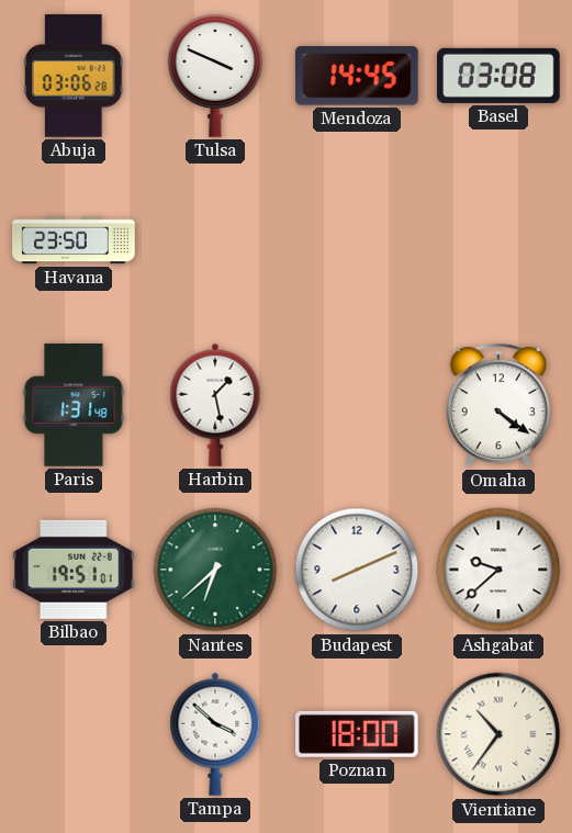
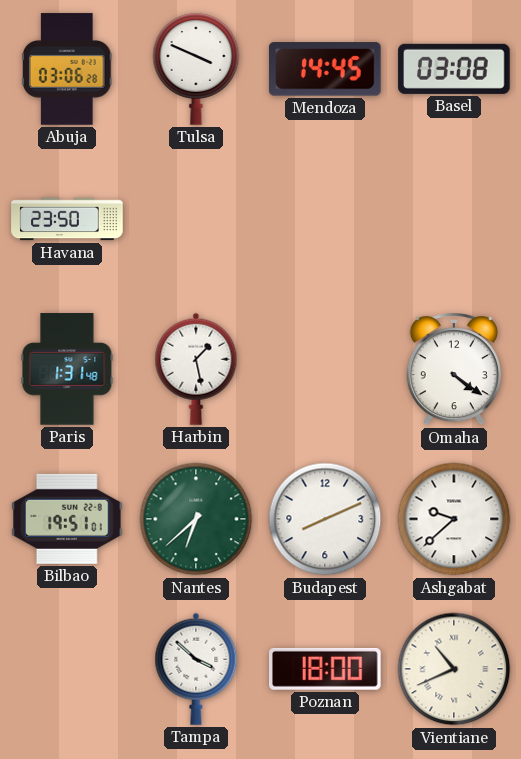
Vientiane: 10:36 -> 10:41 (454, 669)
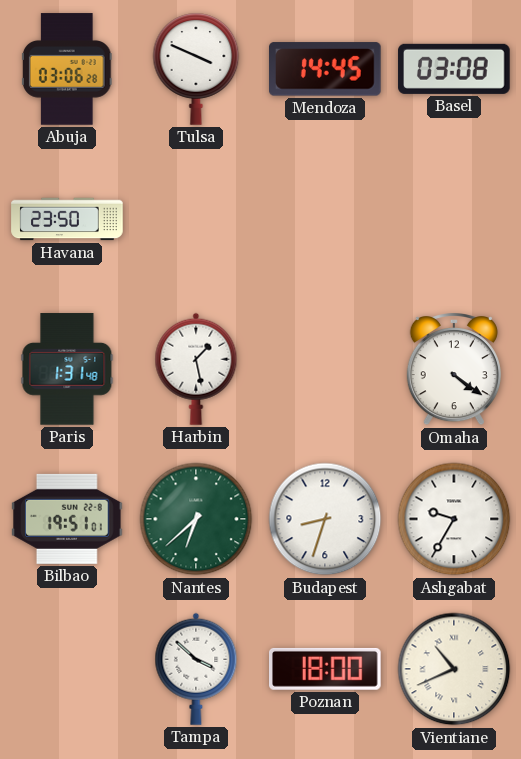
Budapest: 8:11 -> 8:33 (325, 519)
Ashgabat: 9:38 -> 9:35 (454, 519)
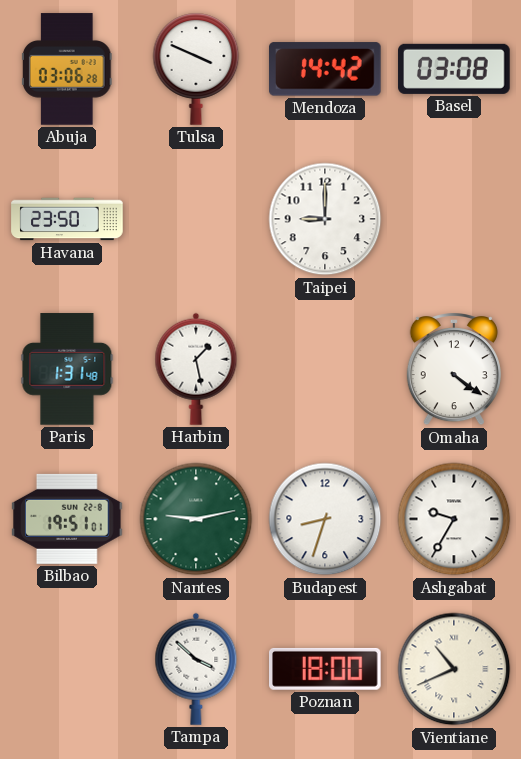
Mendoza: 14:45 -> 14:42 (326, 69)
Taipei: none -> 9:00 (325, 219)
Nantes: 6:38 -> 9:13 (196, 519)
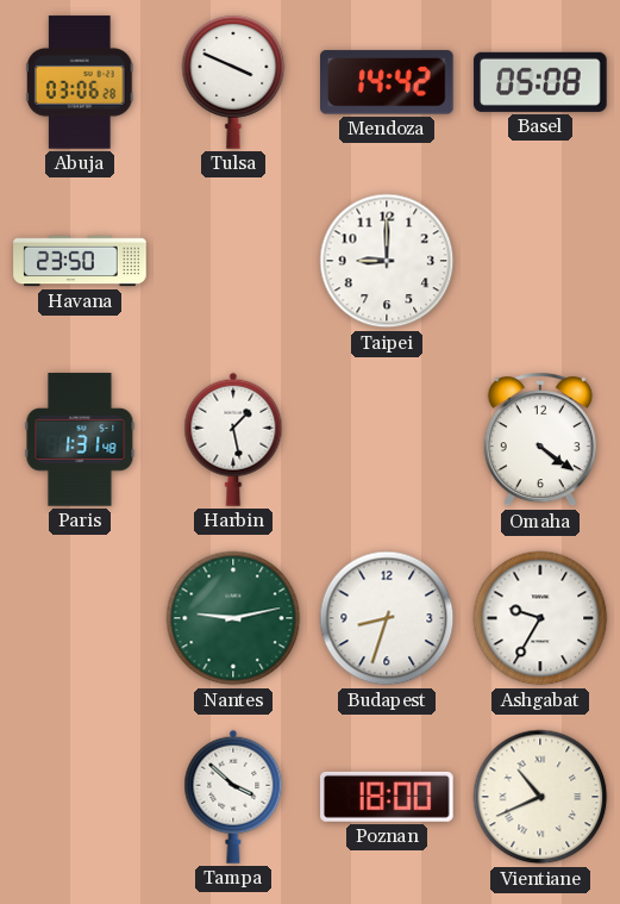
Basel: 03:08 -> 05:08 (540, 82)
Bilbao: 19:51 -> none (67, 519)
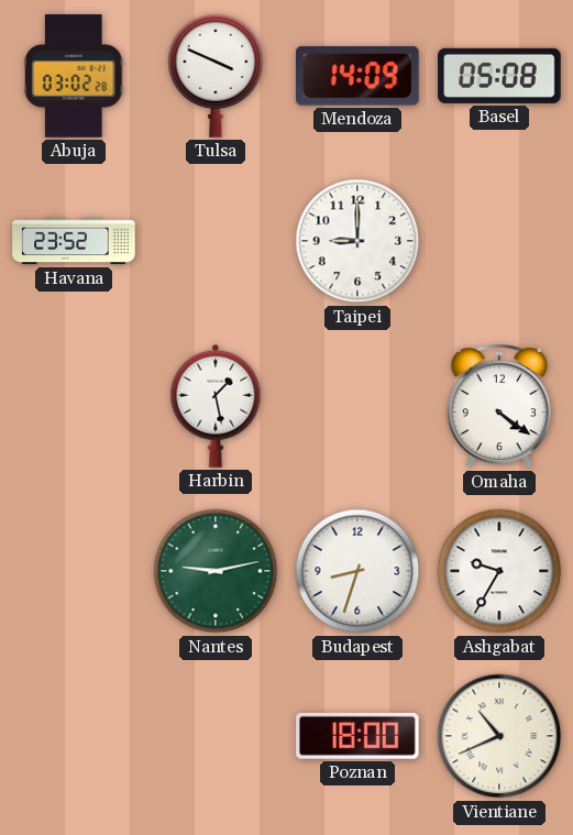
Abuja: 03:06 -> 03:02 (74, 76)
Mendoza: 14:42 -> 14:09 (359, 76)
Havana: 23:50 -> 23:52 (74, 241)
Paris: 1:31 -> none (80, 439)
Tampa: 3:52 -> none (233, 797)
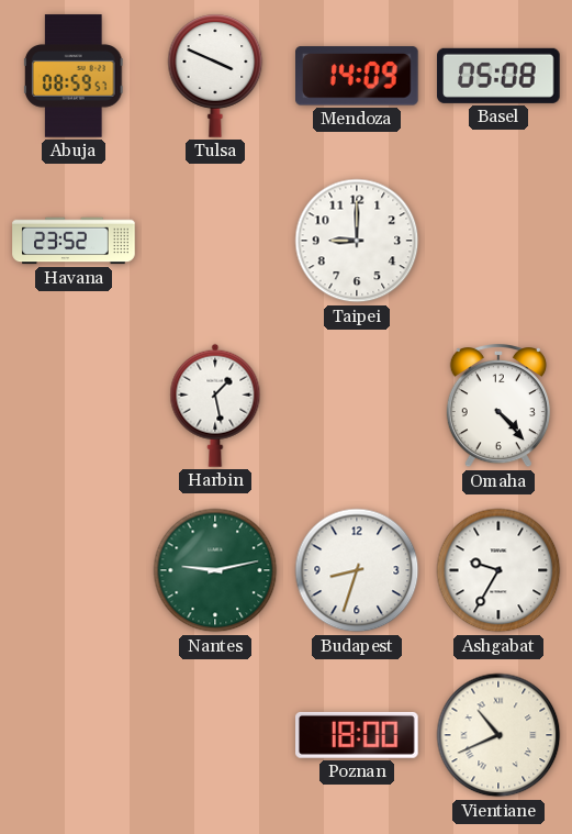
Abuja: 03:02 -> 08:59 (74, 76)
Omaha: 4:21 -> 4:23 (498, 407)
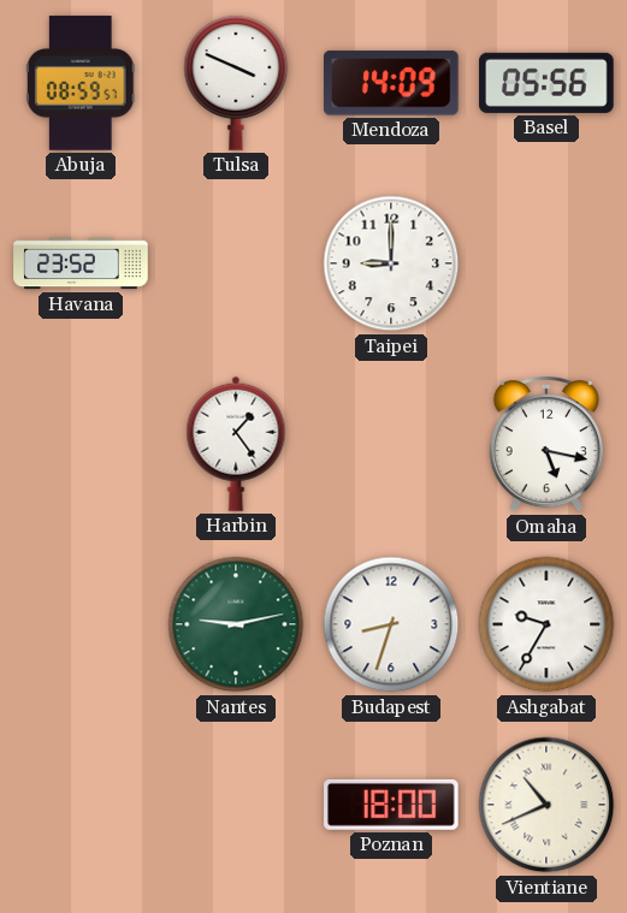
Basel: 05:08 -> 05:56 (546, 83)
Harbin: 1:28 -> 1:24 (236, 444)
Omaha: 4:23 -> 5:17 (546, 445)
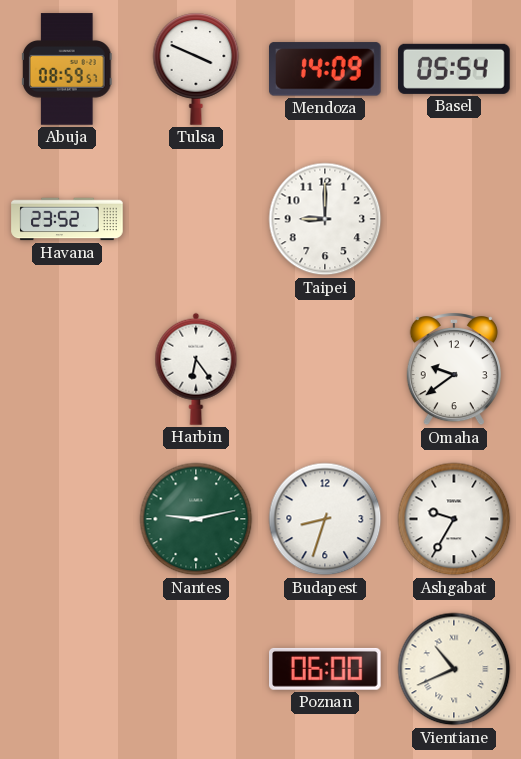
Basel: 05:56 -> 05:54 (454, 69)
Harbin: 1:24 -> 6:24 (196, 369)
Omaha: 5:17 -> 9:39 (454, 370)
Poznan: 18:00 -> 06:00 (326, 669)
